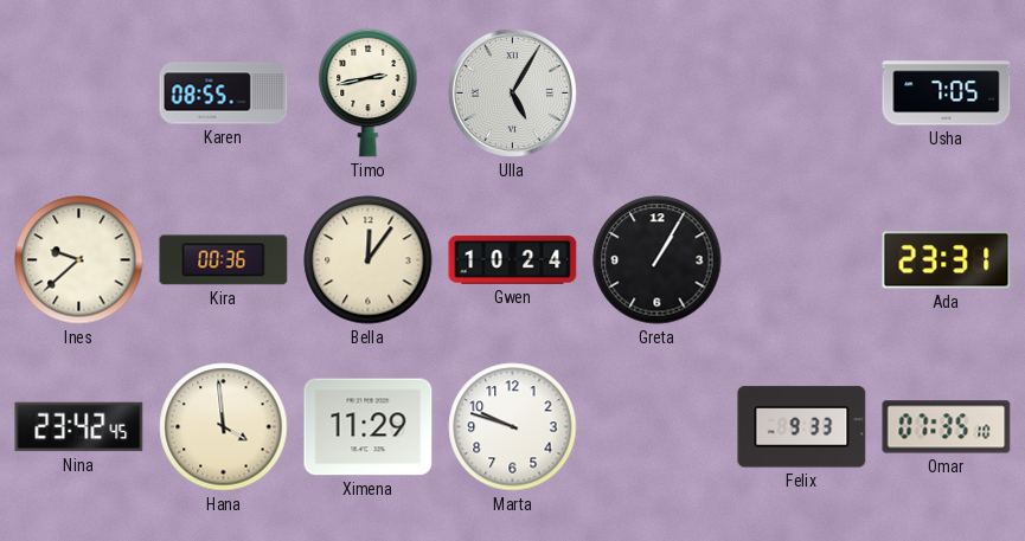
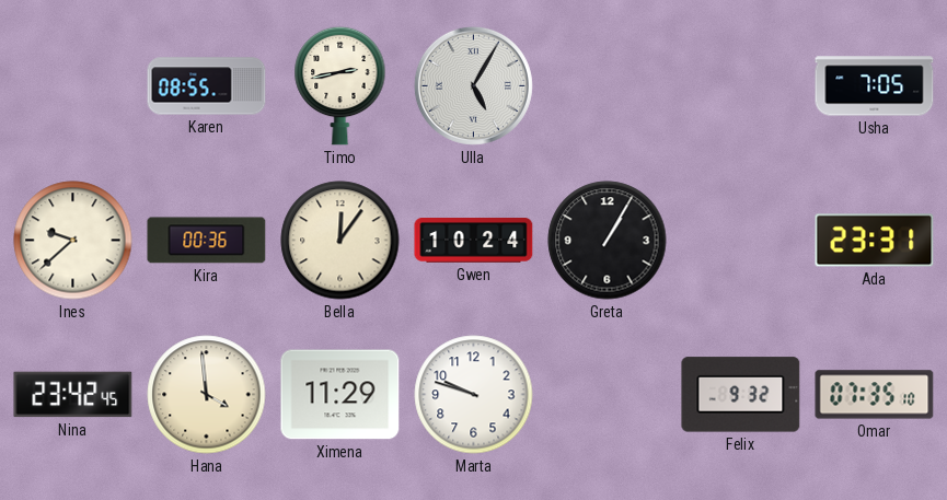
Felix: 9:33 -> 9:32 (741, 395)
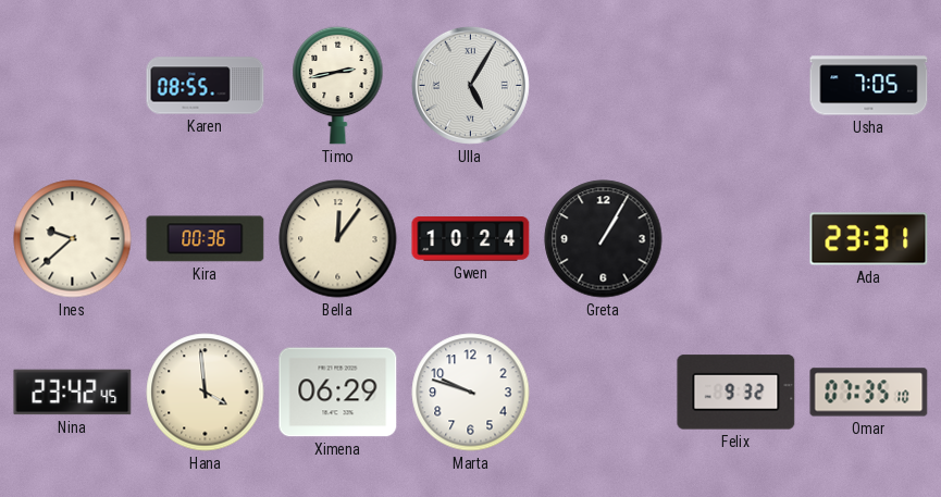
Ximena: 11:29 -> 06:29 (338, 393)
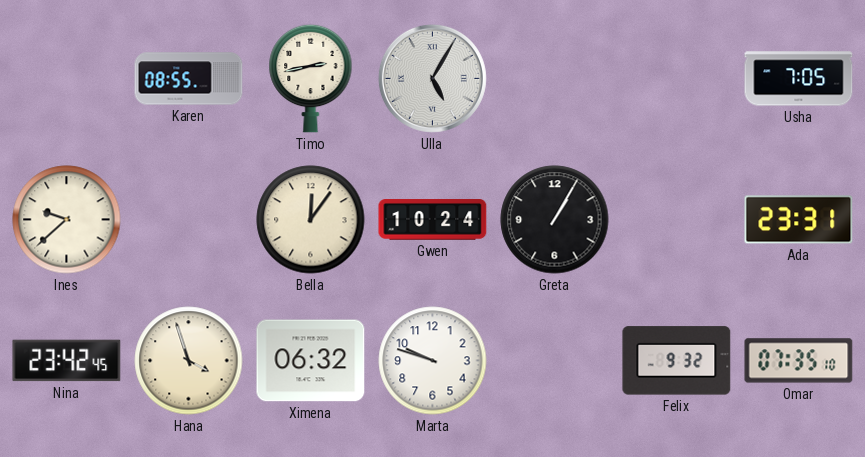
Kira: 00:36 -> none (206, 239)
Hana: 3:59 -> 3:57 (189, 361)
Ximena: 06:29 -> 06:32 (311, 361)
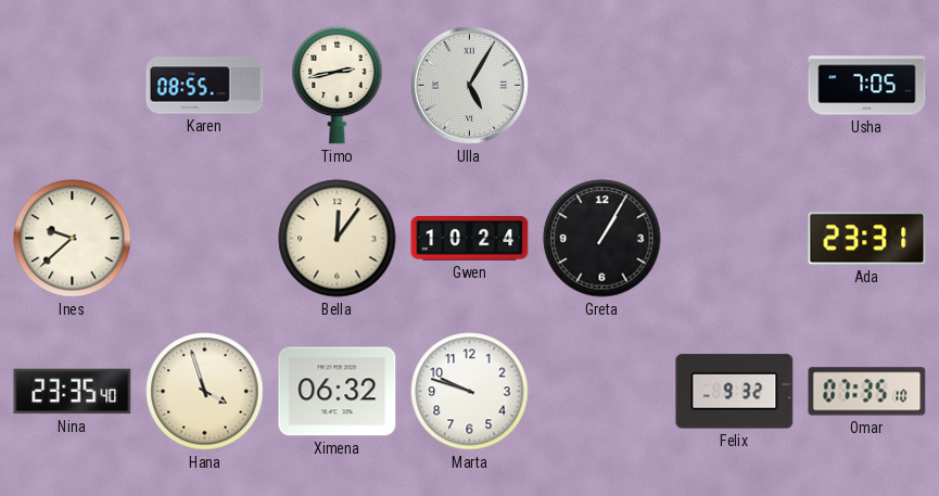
Nina: 23:42 -> 23:35 (73, 392)
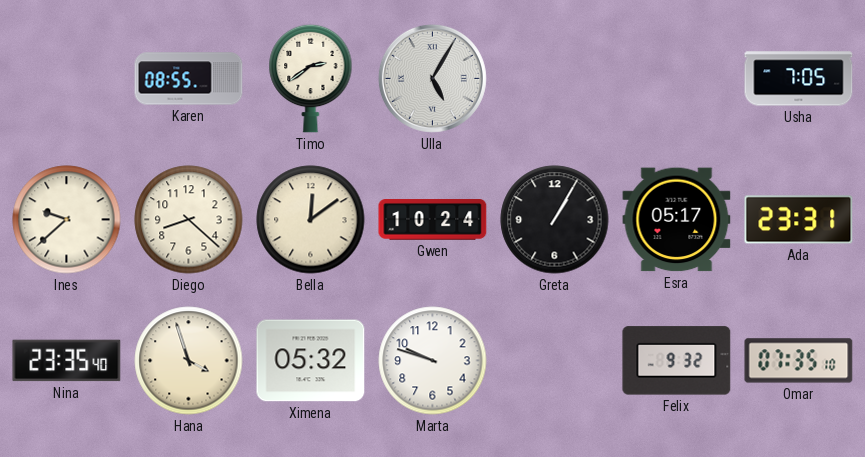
Timo: 2:43 -> 2:39 (311, 78)
Diego: none -> 8:22 (189, 220)
Bella: 12:06 -> 12:09 (311, 220)
Esra: none -> 05:17 (677, 220)
Ximena: 06:32 -> 05:32 (311, 361)
